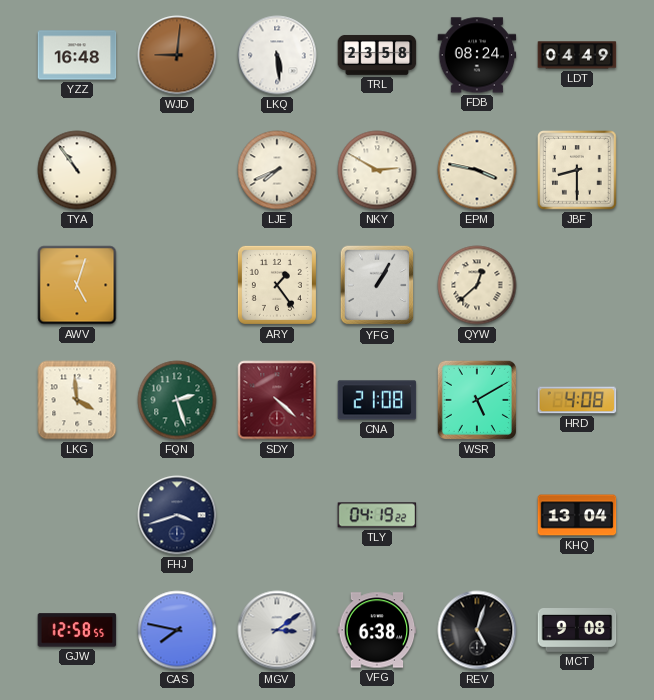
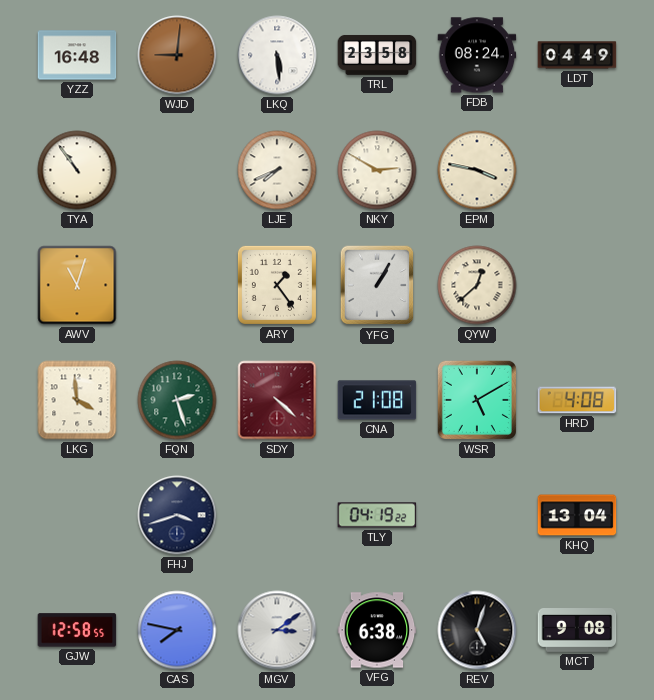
JBF: 8:30 -> none (577, 170)
AWV: 5:03 -> 11:03 (77, 285)
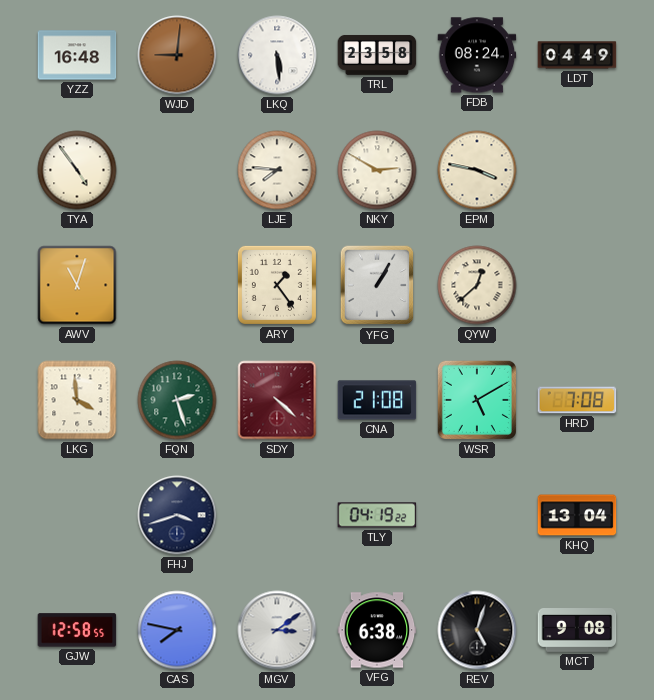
TYA: 10:54 -> 4:54 (77, 170)
LJE: 7:41 -> 7:46 (277, 170)
HRD: 4:08 -> 7:08 (577, 400)
